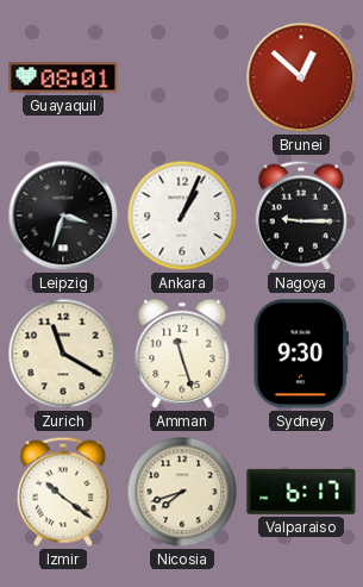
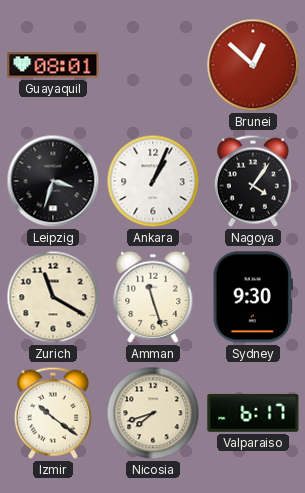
Nagoya: 9:15 -> 4:06 (253, 181)
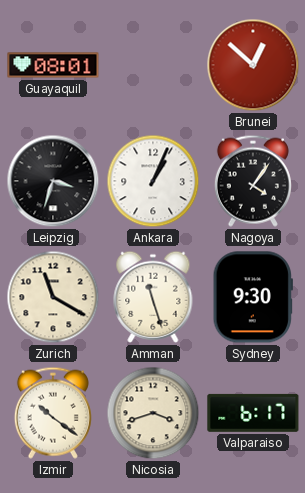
Nicosia: 7:42 -> 3:42 (153, 413)
